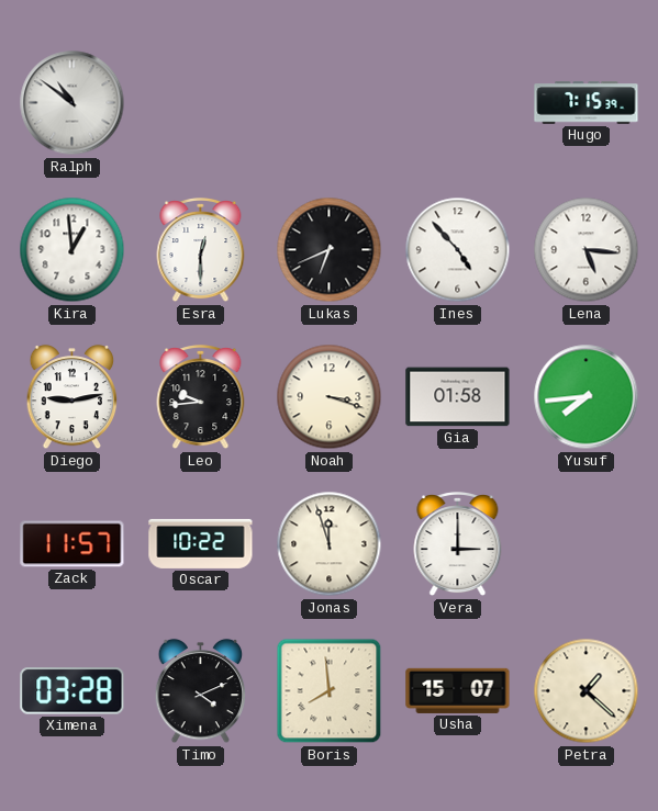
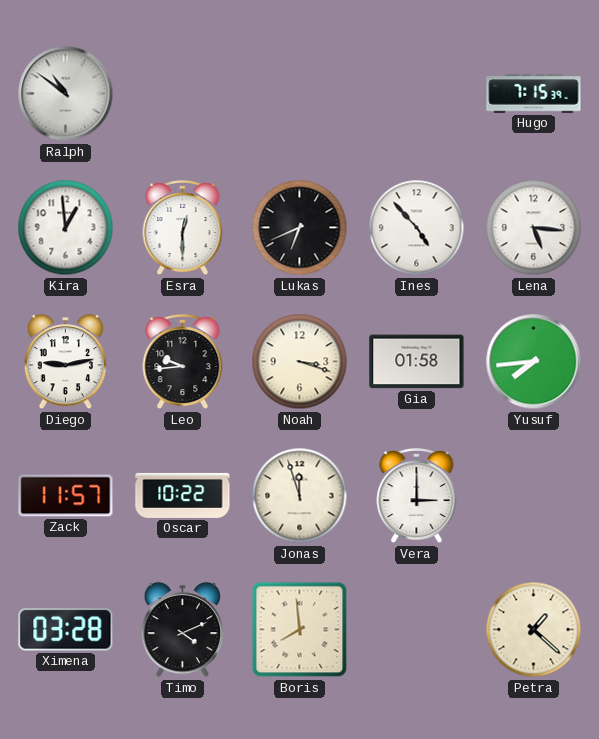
Usha: 15:07 -> none (458, 690)
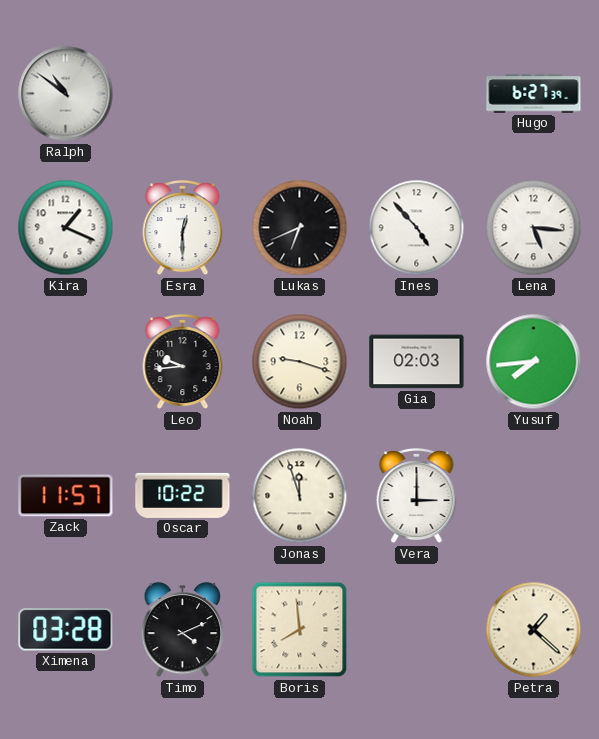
Hugo: 7:15 -> 6:27 (534, 94)
Kira: 12:59 -> 1:19 (66, 228)
Diego: 9:13 -> none (66, 362)
Noah: 3:18 -> 9:18 (300, 362)
Gia: 01:58 -> 02:03 (417, 362)
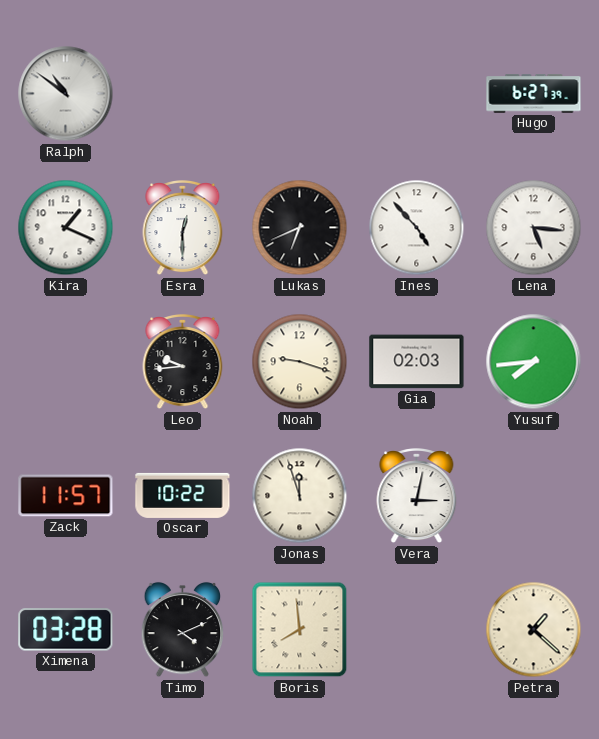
Vera: 3:00 -> 3:02 (417, 497)
